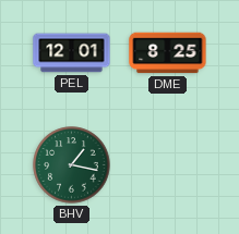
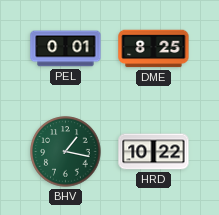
PEL: 12:01 -> 0:01 (66, 49)
HRD: none -> 10:22 (154, 152)
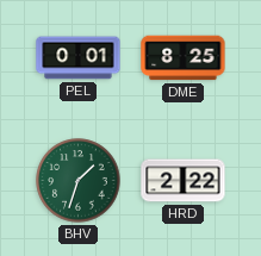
BHV: 1:17 -> 1:33 (79, 181)
HRD: 10:22 -> 2:22 (184, 181)
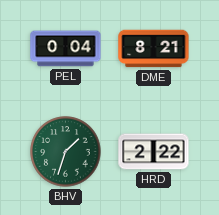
PEL: 0:01 -> 0:04 (66, 49)
DME: 8:25 -> 8:21 (154, 49)
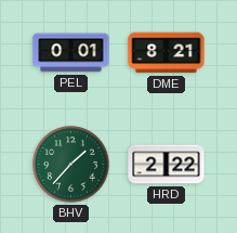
PEL: 0:04 -> 0:01 (71, 53)
BHV: 1:33 -> 1:37 (71, 165)
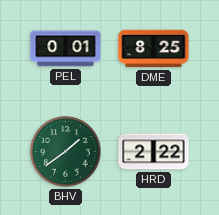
DME: 8:21 -> 8:25 (154, 49)
BHV: 1:37 -> 1:39 (66, 152)
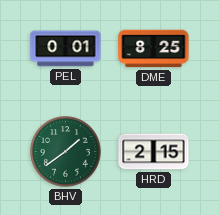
HRD: 2:22 -> 2:15 (154, 152)
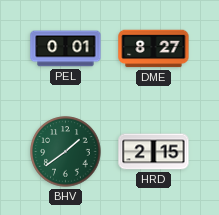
DME: 8:25 -> 8:27 (154, 49)
